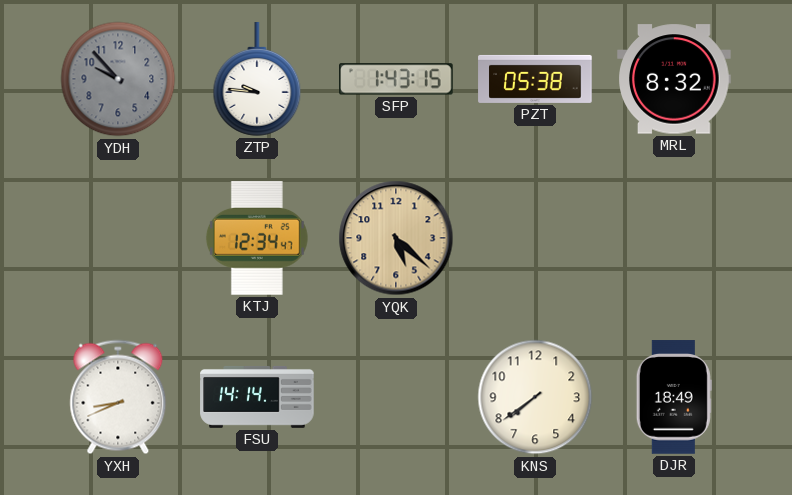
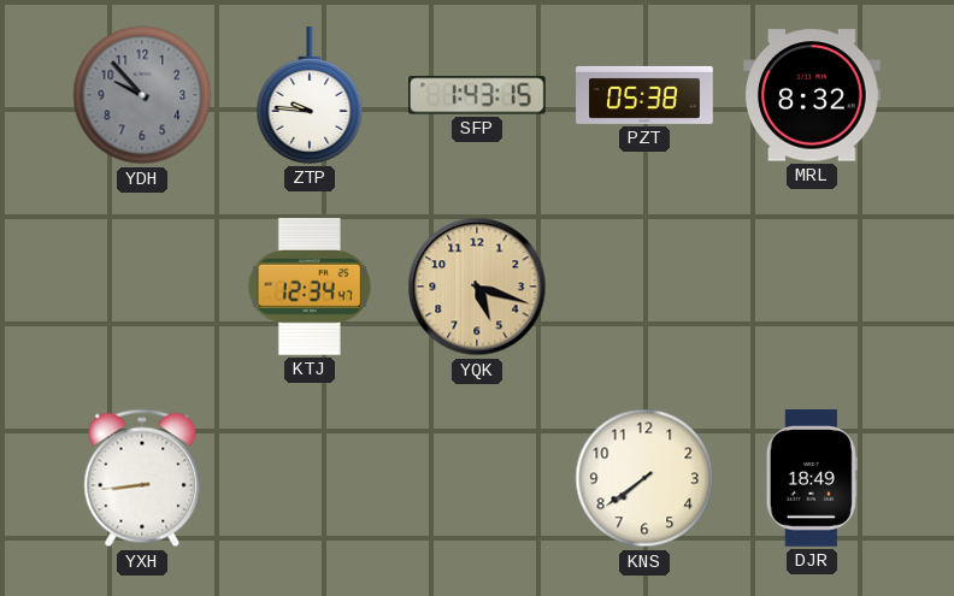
YQK: 5:22 -> 5:18 (477, 287)
YXH: 8:41 -> 8:44 (142, 478)
FSU: 14:14 -> none (257, 397)
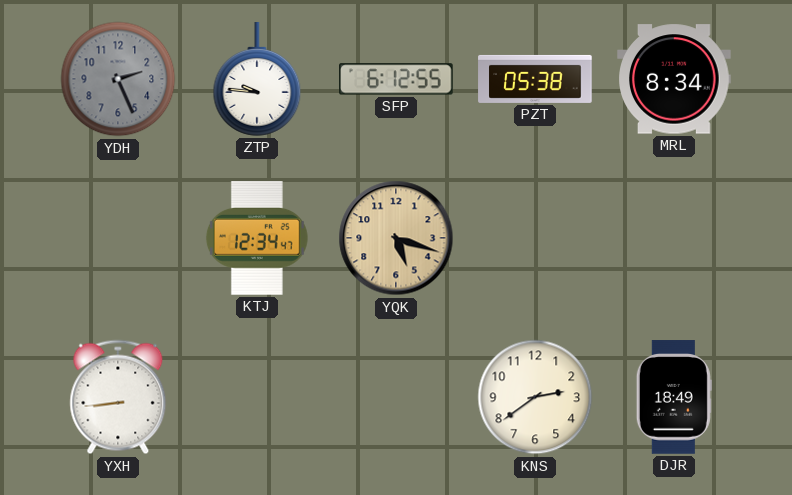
YDH: 9:53 -> 2:26 (118, 79)
SFP: 1:43 -> 6:12 (396, 79)
MRL: 8:32 -> 8:34 (674, 79)
KNS: 7:39 -> 2:39 (535, 397)
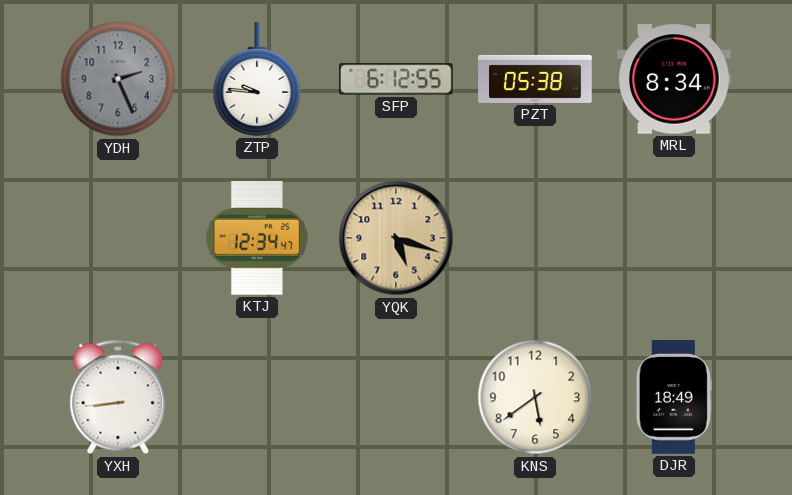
KNS: 2:39 -> 5:39 (535, 397)
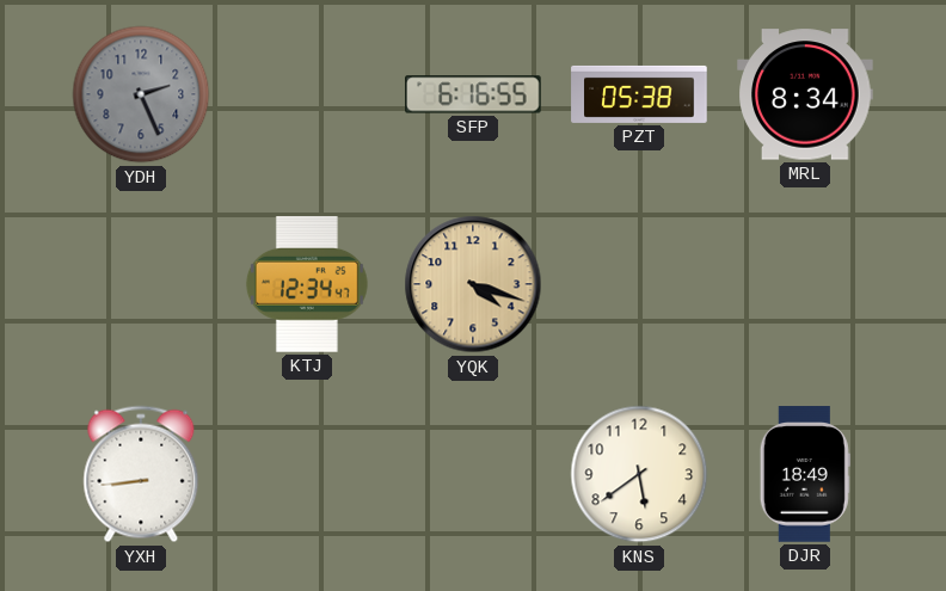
ZTP: 9:46 -> none (257, 79)
SFP: 6:12 -> 6:16 (473, 94)
YQK: 5:18 -> 4:18 (473, 284)
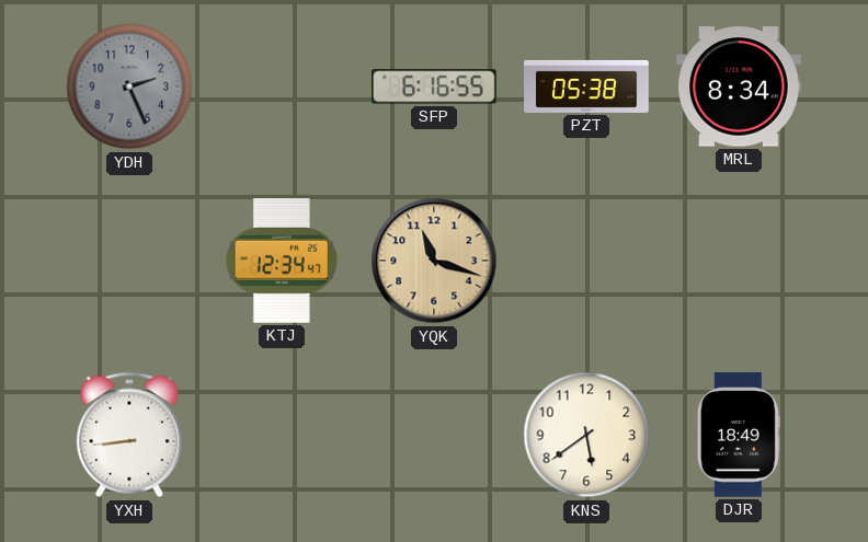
YQK: 4:18 -> 11:18 (434, 261)
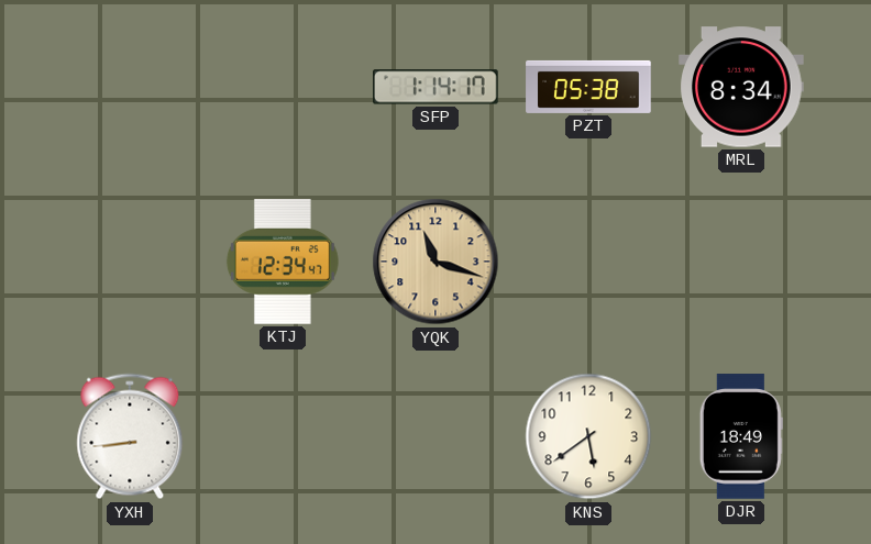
YDH: 2:26 -> none (129, 87)
SFP: 6:16 -> 1:14 (435, 87)
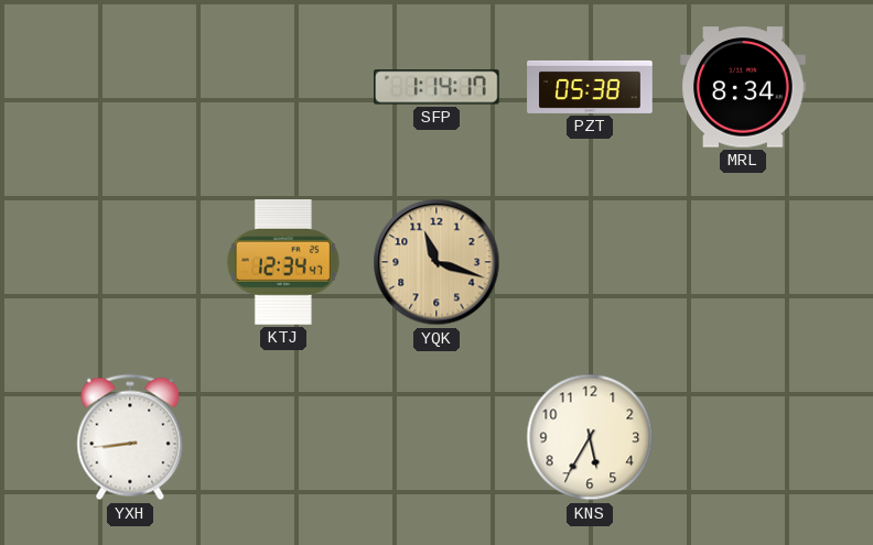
KNS: 5:39 -> 5:35 (590, 437)
DJR: 18:49 -> none (741, 436)
